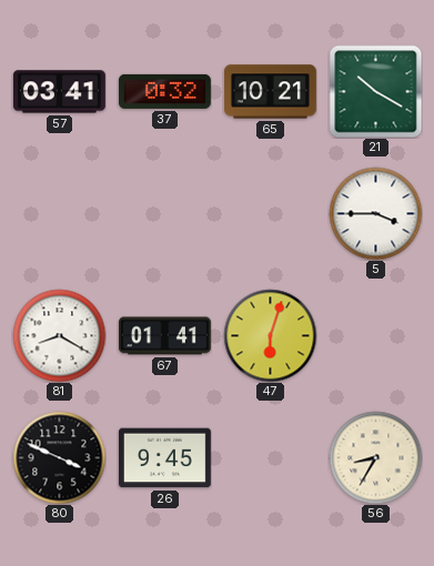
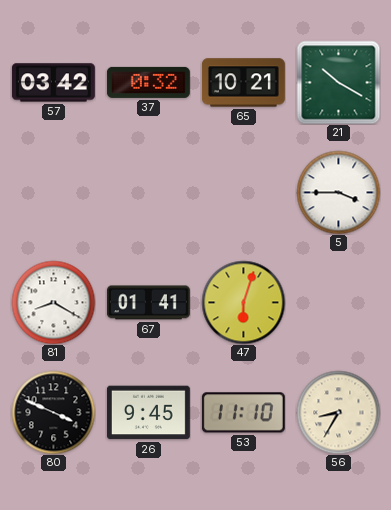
57: 03:41 -> 03:42 (53, 83)
53: none -> 11:10 (243, 413)
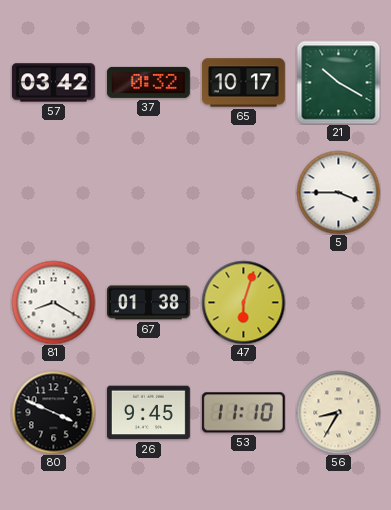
65: 10:21 -> 10:17 (243, 83)
67: 01:41 -> 01:38 (148, 303)
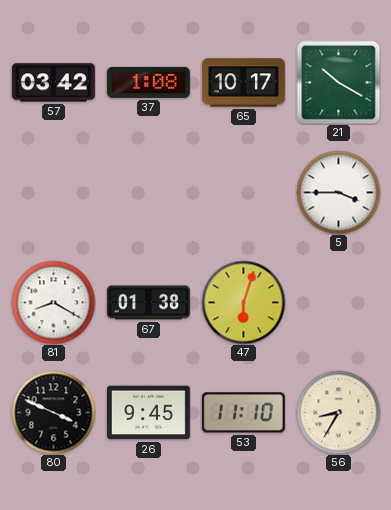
37: 0:32 -> 1:08 (148, 82)
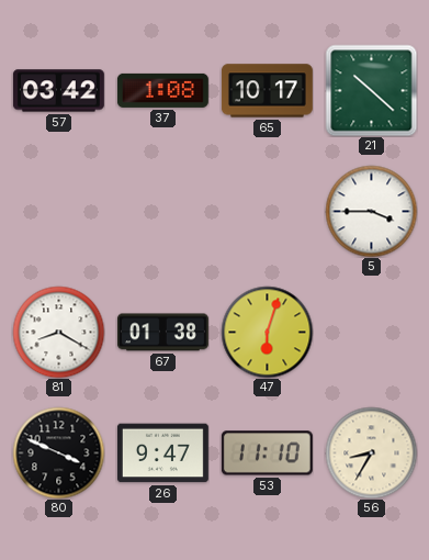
21: 10:20 -> 10:22 (371, 90)
26: 9:45 -> 9:47 (162, 453)
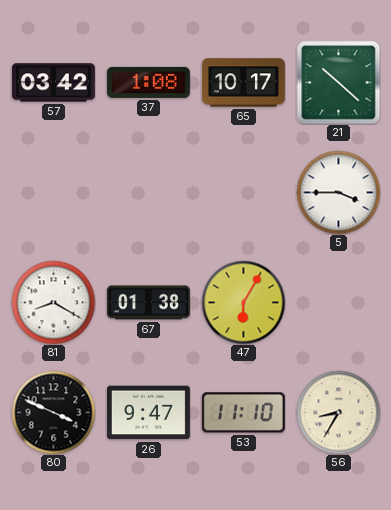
47: 6:03 -> 6:05 (243, 302)
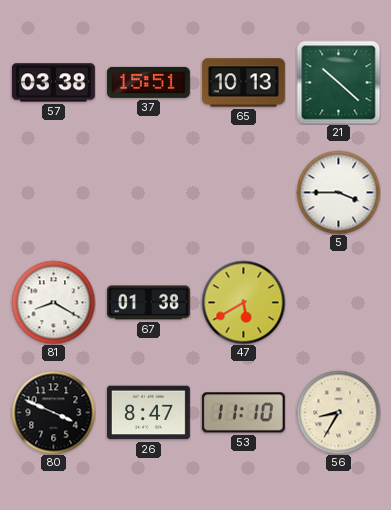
57: 03:42 -> 03:38 (53, 83)
37: 1:08 -> 15:51 (148, 82)
65: 10:17 -> 10:13 (243, 83)
47: 6:05 -> 5:40 (243, 302)
26: 9:47 -> 8:47 (148, 413)
